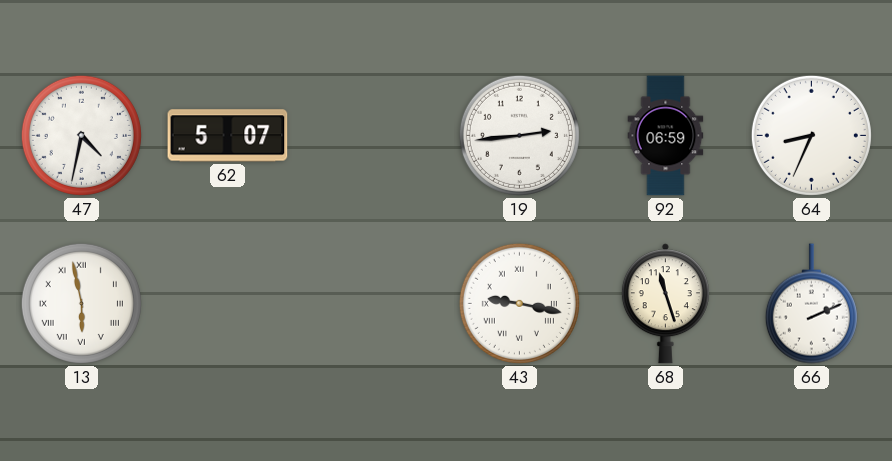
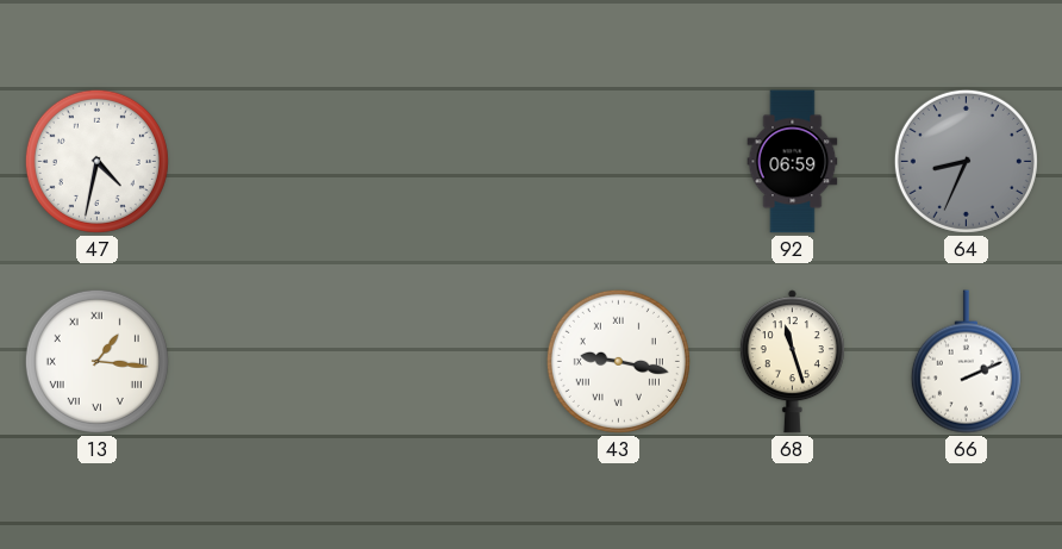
62: 5:07 -> none (228, 136)
19: 2:44 -> none (519, 135)
64 dial: white -> grey (966, 161)
13: 5:58 -> 1:16 (96, 361)
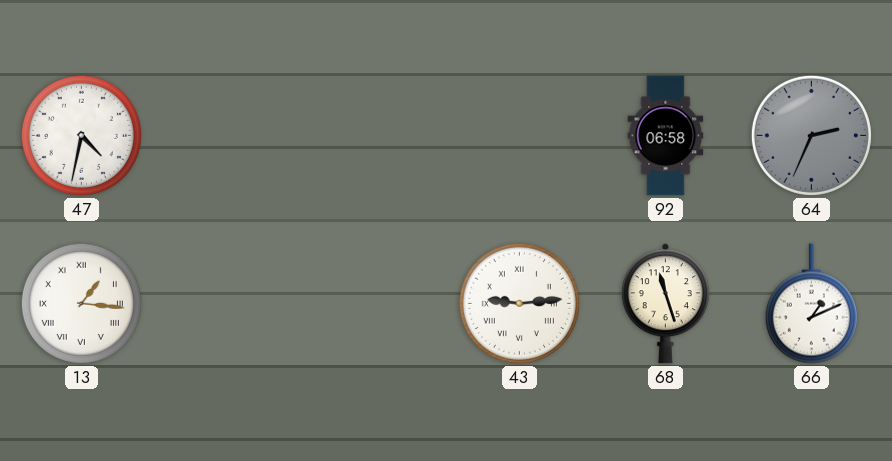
92: 06:59 -> 06:58 (666, 136)
64: 8:34 -> 2:34 (811, 135)
43: 9:17 -> 9:14 (519, 303)
66: 2:11 -> 1:11 (811, 304)
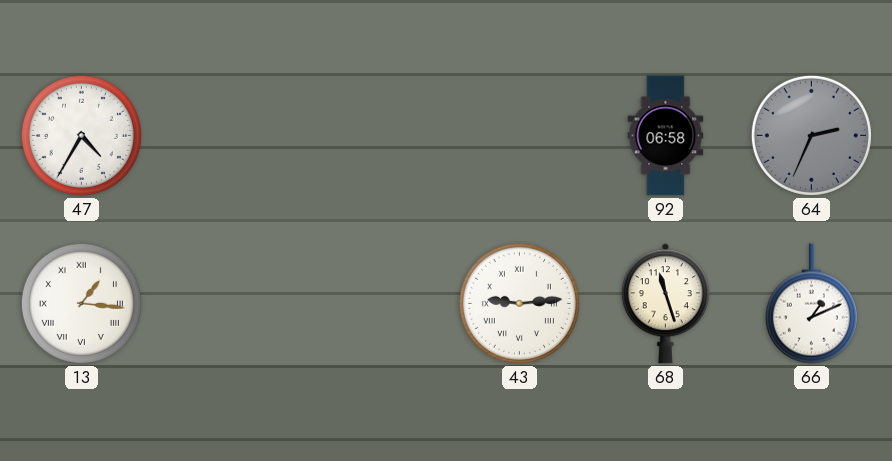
47: 4:32 -> 4:35 (81, 135)
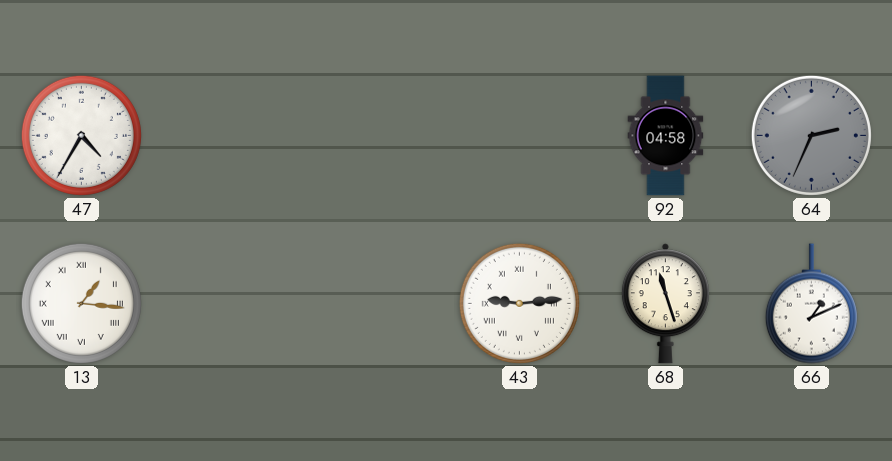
92: 06:58 -> 04:58 (666, 136)
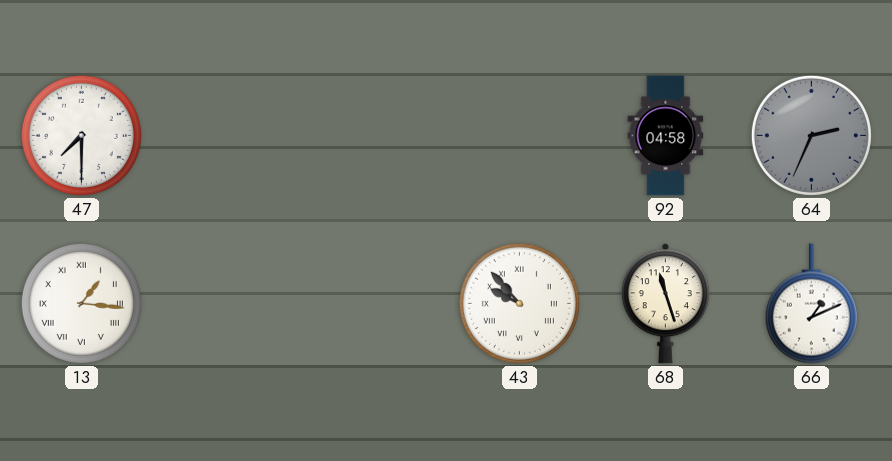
47: 4:35 -> 7:30 (81, 135)
43: 9:14 -> 9:53 (519, 303)
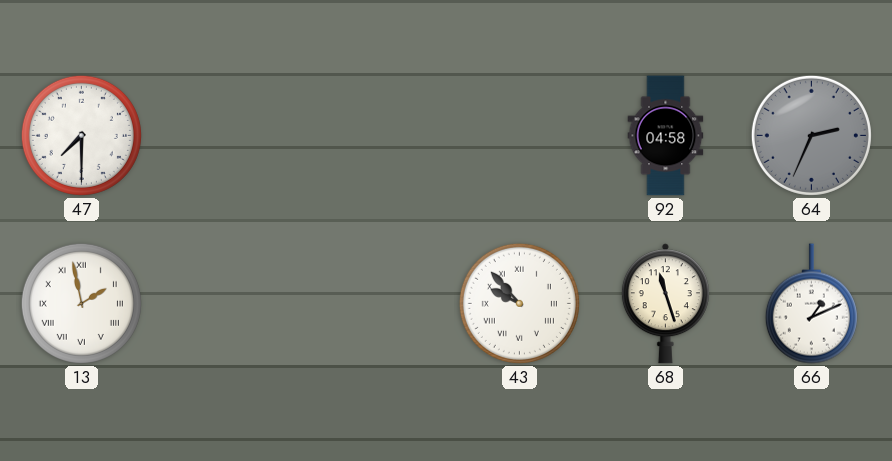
13: 1:16 -> 1:58 (81, 303)
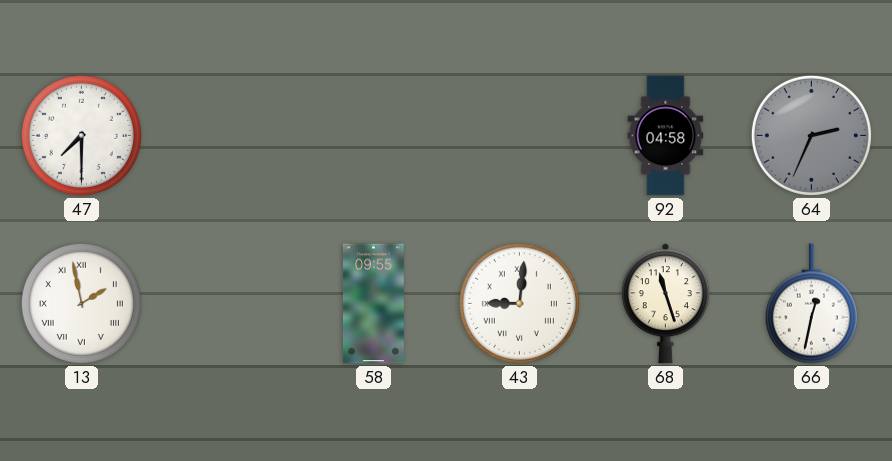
58: none -> 09:55 (374, 304)
43: 9:53 -> 9:01 (519, 303)
66: 1:11 -> 12:32 (811, 304)
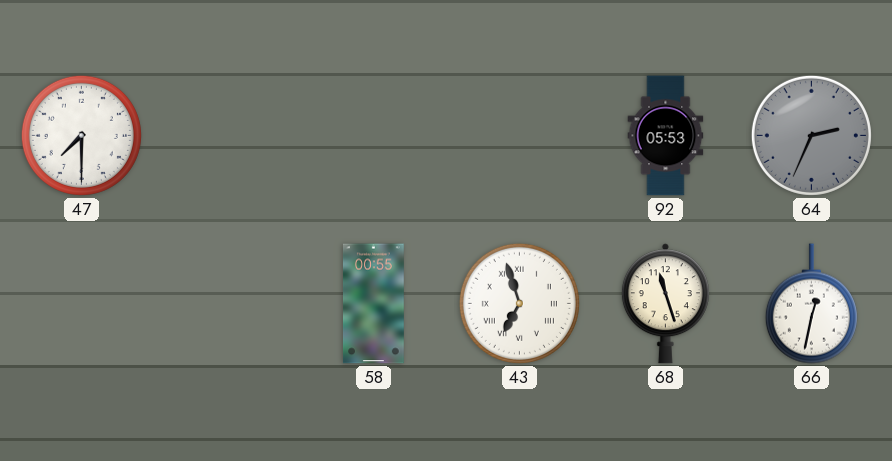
92: 04:58 -> 05:53 (666, 136)
13: 1:58 -> none (81, 303)
58: 09:55 -> 00:55 (374, 304)
43: 9:01 -> 6:57 (519, 303)
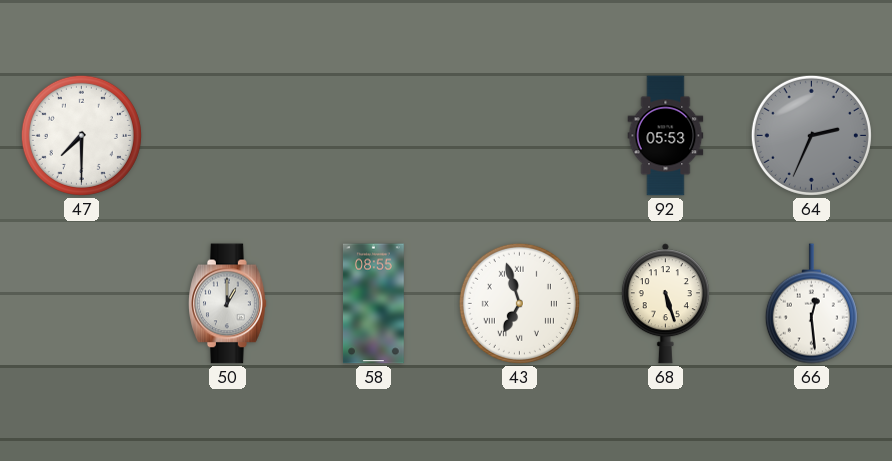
50: none -> 1:00 (228, 304)
58: 00:55 -> 08:55 (374, 304)
68: 11:27 -> 5:27 (665, 304)
66: 12:32 -> 12:29 (811, 304)
